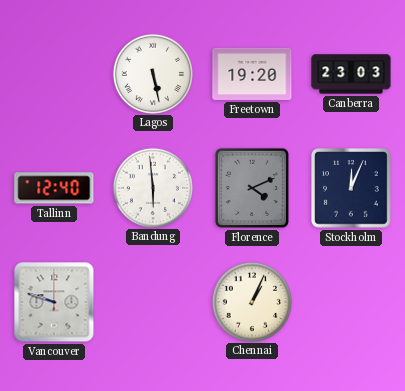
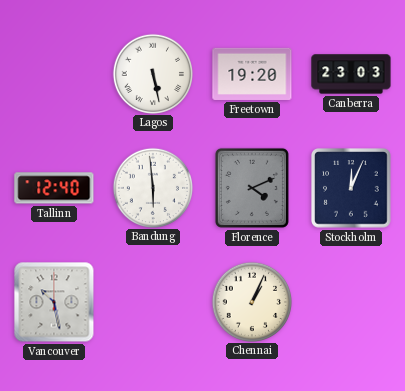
Vancouver: 9:48 -> 10:28 (54, 302)
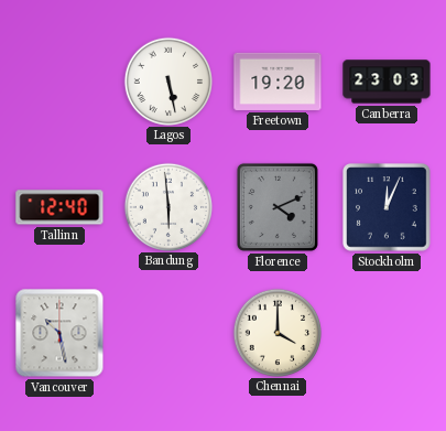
Chennai: 1:04 -> 4:00 (276, 332)
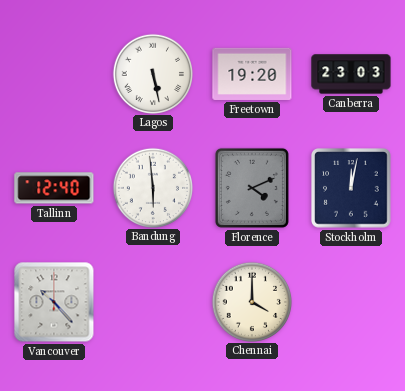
Stockholm: 12:04 -> 12:02 (351, 188)
Vancouver: 10:28 -> 10:23 (54, 302)
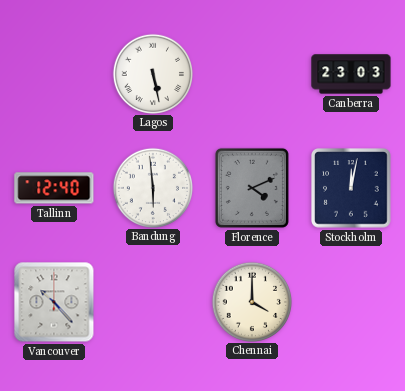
Freetown: 19:20 -> none (252, 74)
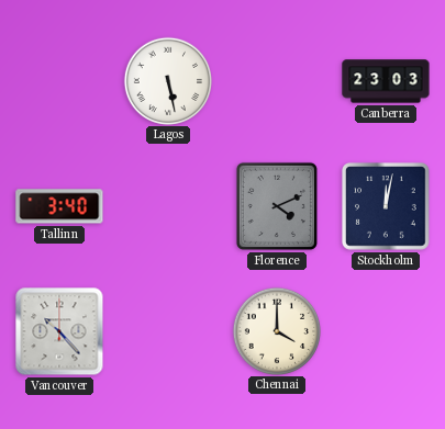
Tallinn: 12:40 -> 3:40 (59, 206)
Bandung: 5:59 -> none (152, 187)
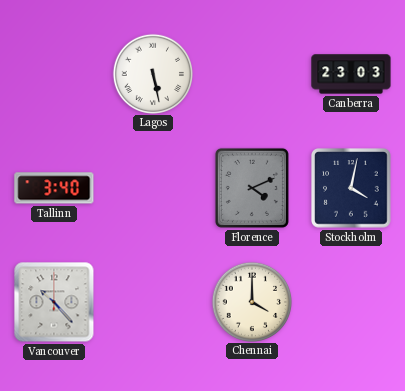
Stockholm: 12:02 -> 4:02 (351, 188)
